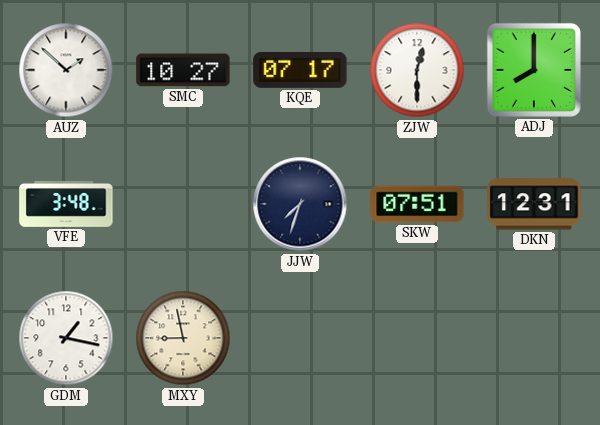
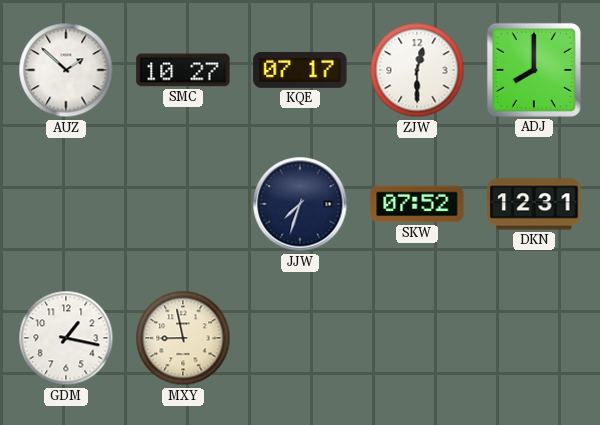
VFE: 3:48 -> none (66, 204)
SKW: 07:51 -> 07:52 (417, 204)
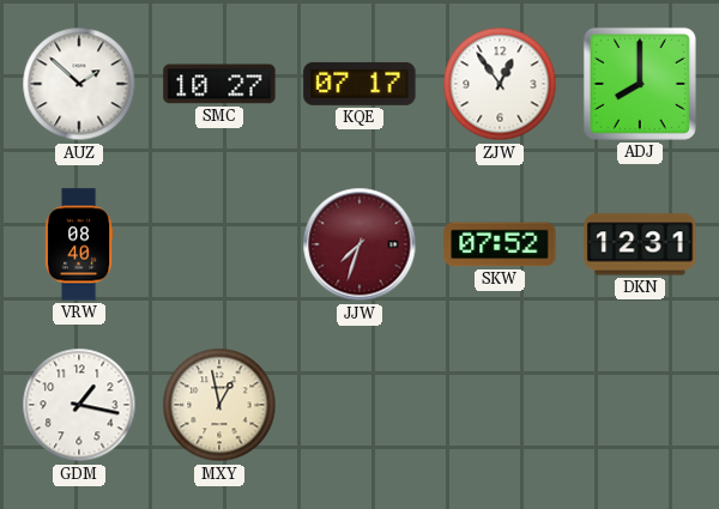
ZJW: 12:30 -> 12:54 (500, 84)
VRW: none -> 08:40 (79, 244)
JJW dial: navy -> burgundy (359, 244)
MXY: 8:58 -> 12:58 (219, 405)
